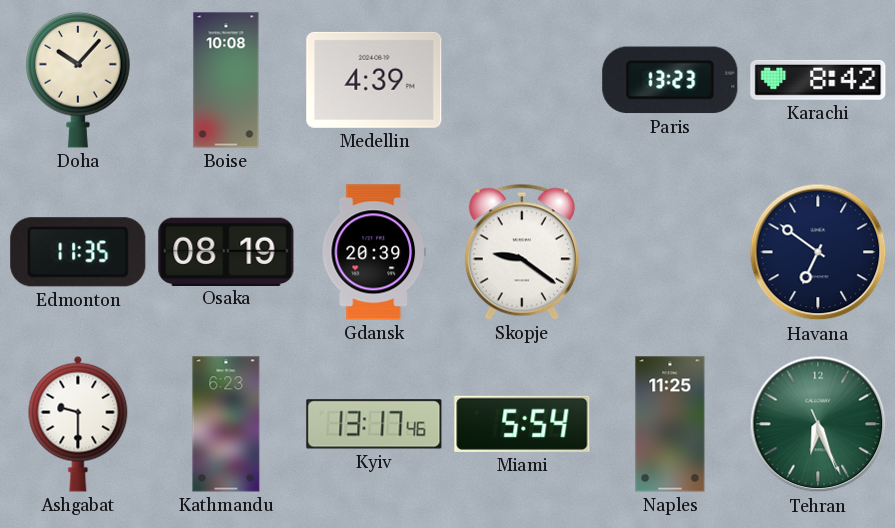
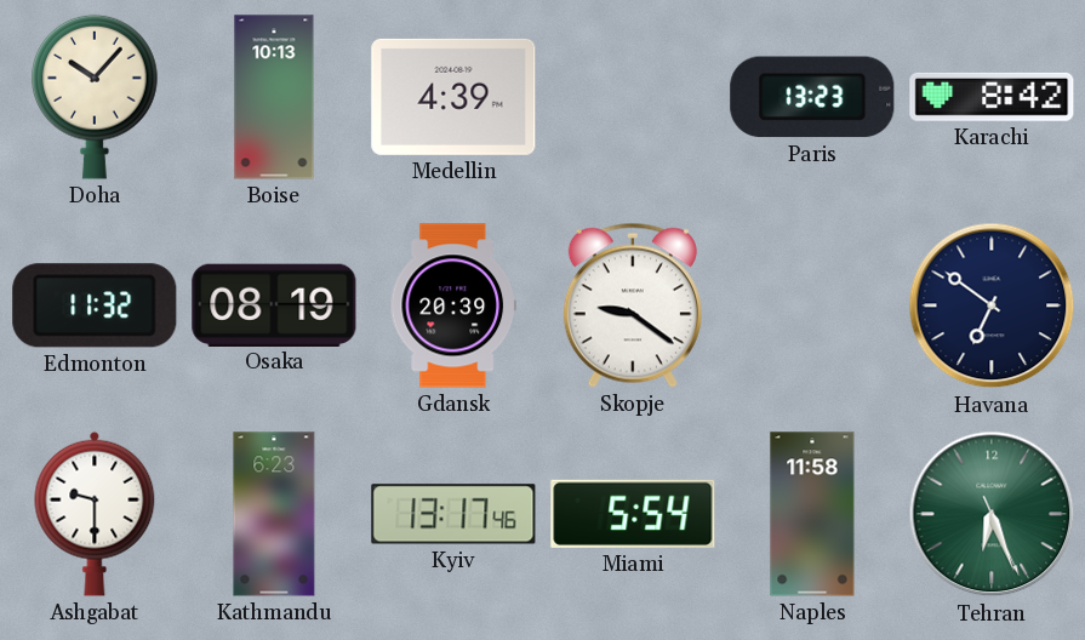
Boise: 10:08 -> 10:13 (274, 97)
Edmonton: 11:35 -> 11:32 (95, 305)
Naples: 11:25 -> 11:58 (812, 514)
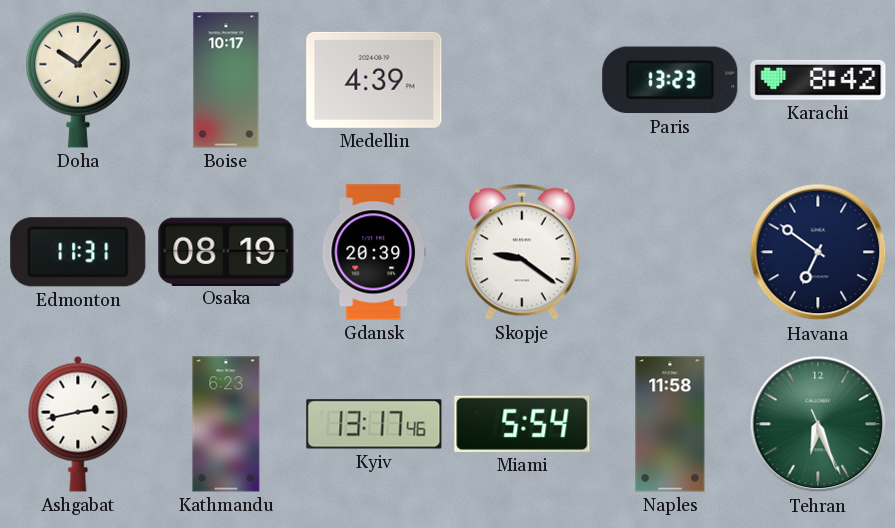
Boise: 10:13 -> 10:17 (226, 80)
Edmonton: 11:32 -> 11:31 (78, 252)
Ashgabat: 9:30 -> 2:43 (78, 424)
